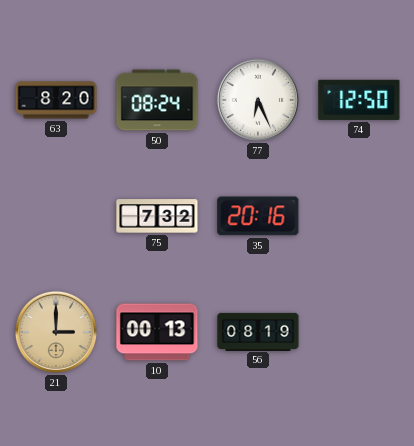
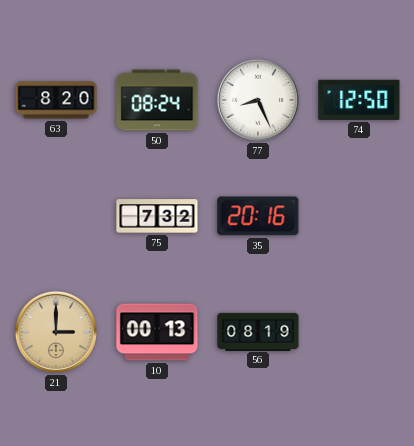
77: 6:26 -> 8:26 (258, 100)
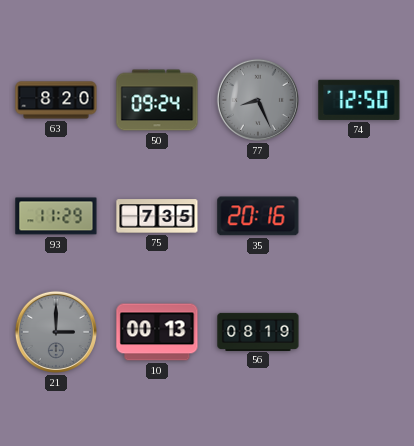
50: 08:24 -> 09:24 (157, 100)
77 dial: white -> grey (258, 100)
93: none -> 11:29 (56, 216)
75: 7:32 -> 7:35 (157, 216)
21 dial: champagne -> grey (56, 332)
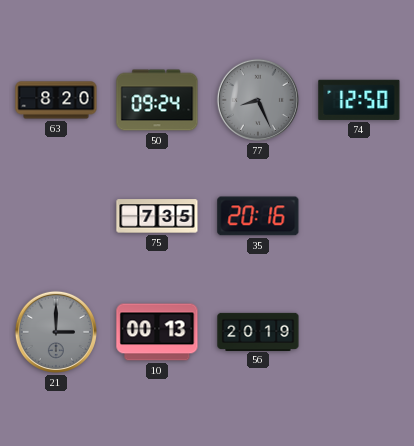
93: 11:29 -> none (56, 216)
56: 08:19 -> 20:19 (258, 331)
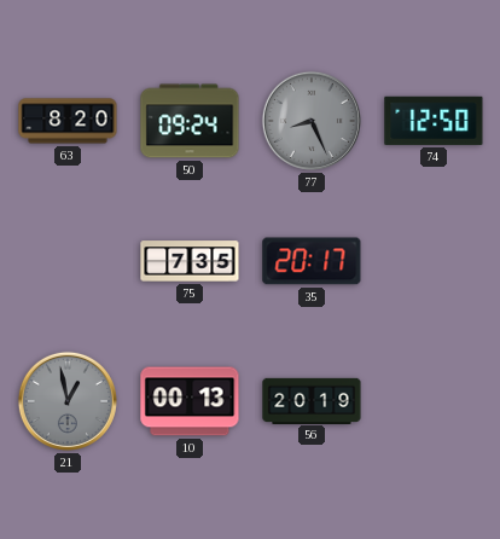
35: 20:16 -> 20:17 (312, 261)
21: 3:00 -> 12:58 (68, 401)
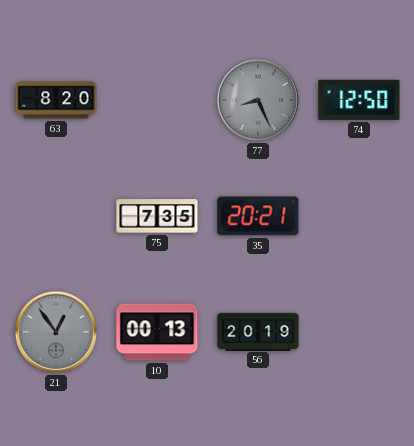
50: 09:24 -> none (190, 121)
35: 20:17 -> 20:21 (258, 216)
21: 12:58 -> 12:54 (56, 332)
